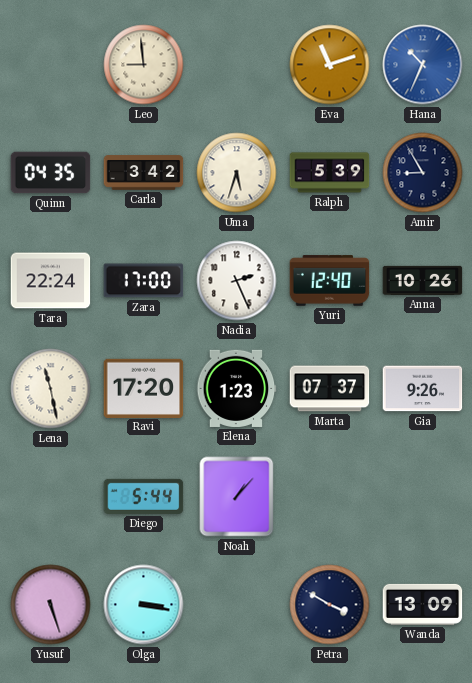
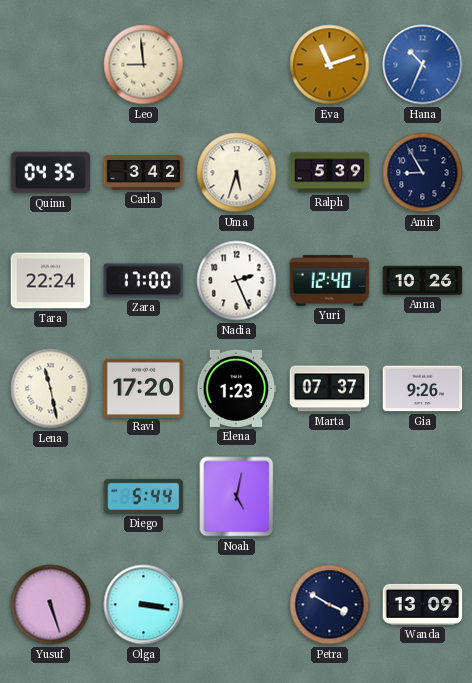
Noah: 1:07 -> 5:02 (237, 497)
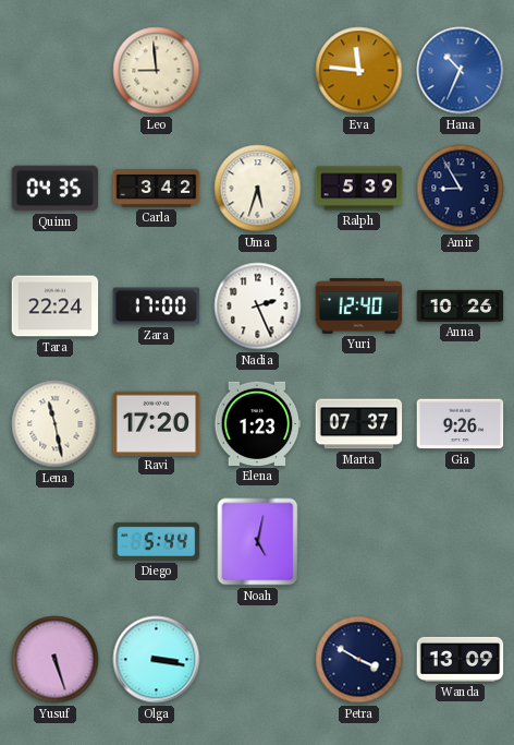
Eva: 11:12 -> 11:46 (359, 71)
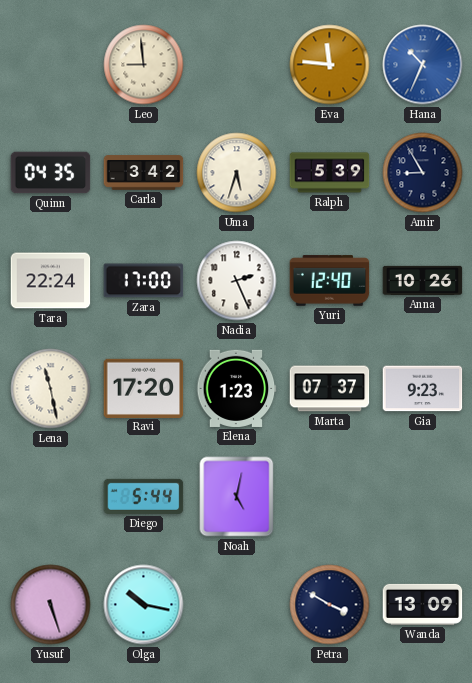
Gia: 9:26 -> 9:23 (423, 389)
Olga: 3:17 -> 10:17 (144, 605)
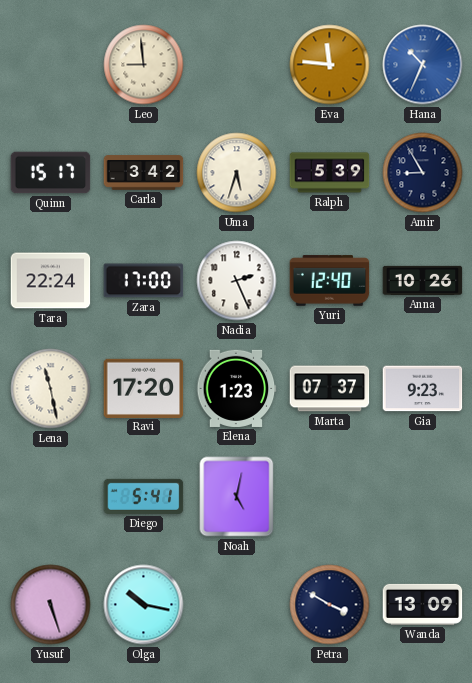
Quinn: 04:35 -> 15:17 (51, 173)
Diego: 5:44 -> 5:41 (144, 496)
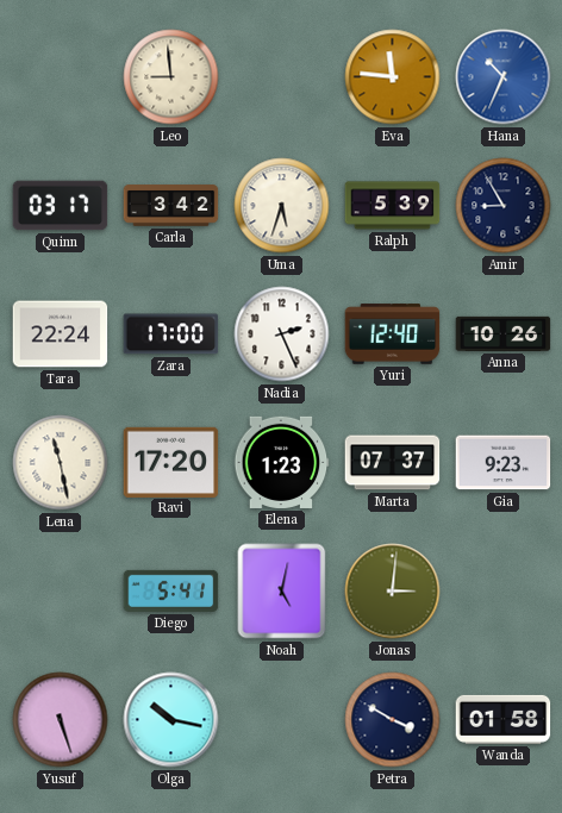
Quinn: 15:17 -> 03:17 (61, 206)
Jonas: none -> 3:01 (393, 592)
Wanda: 13:09 -> 01:58 (504, 719)
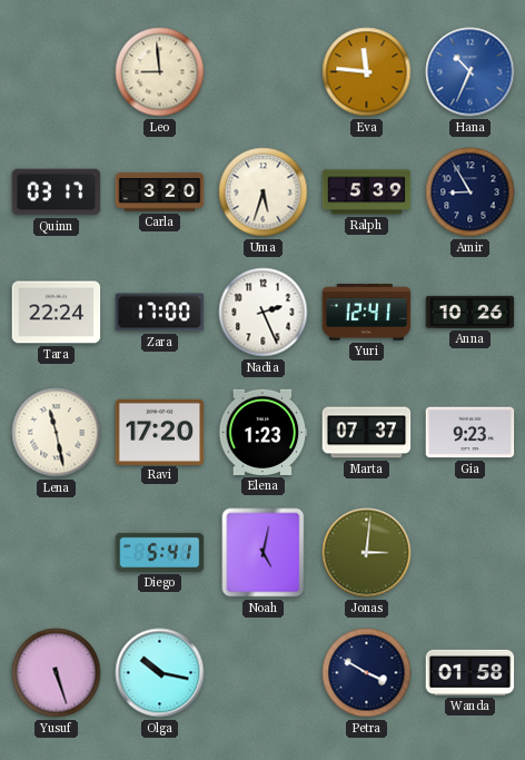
Carla: 3:42 -> 3:20 (160, 193)
Yuri: 12:40 -> 12:41 (367, 313)
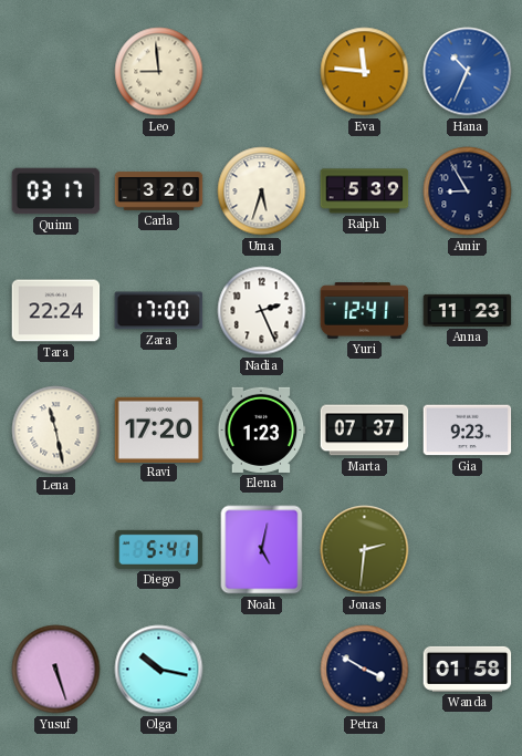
Anna: 10:26 -> 11:23 (468, 310)
Jonas: 3:01 -> 2:31 (365, 550)
